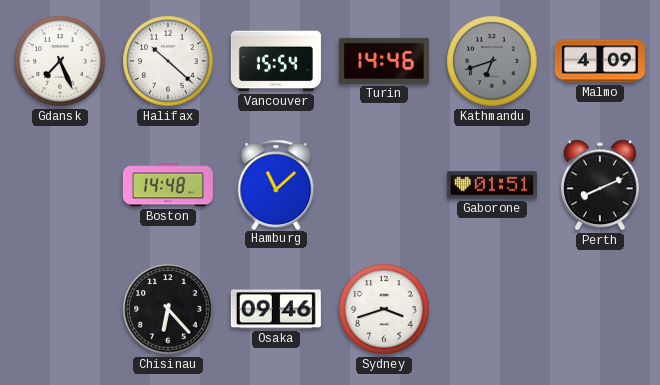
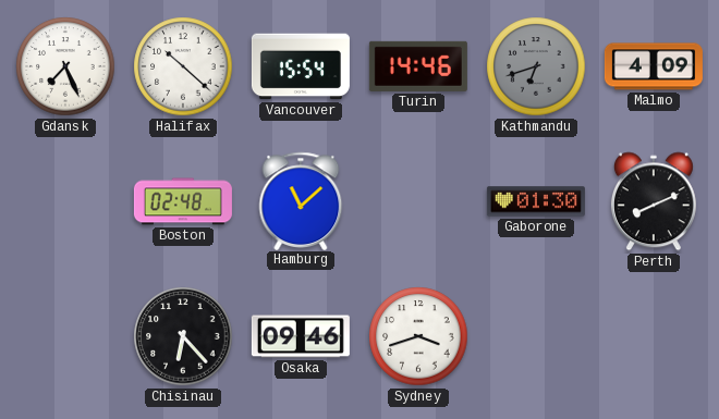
Boston: 14:48 -> 02:48 (183, 201)
Gaborone: 01:51 -> 01:30 (536, 201)
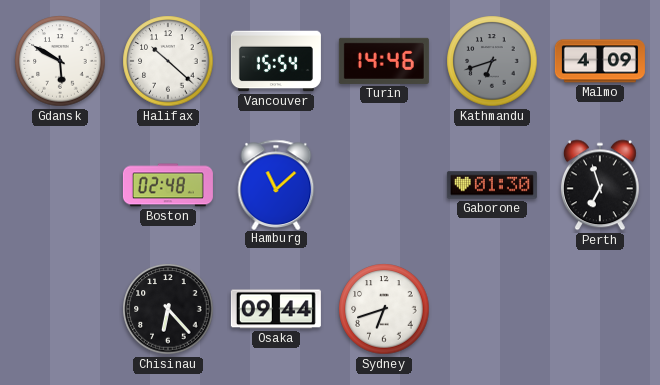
Gdansk: 7:26 -> 5:50 (60, 61)
Perth: 8:11 -> 6:57 (600, 185)
Osaka: 09:46 -> 09:44 (276, 309)
Sydney: 3:42 -> 6:42 (384, 309)
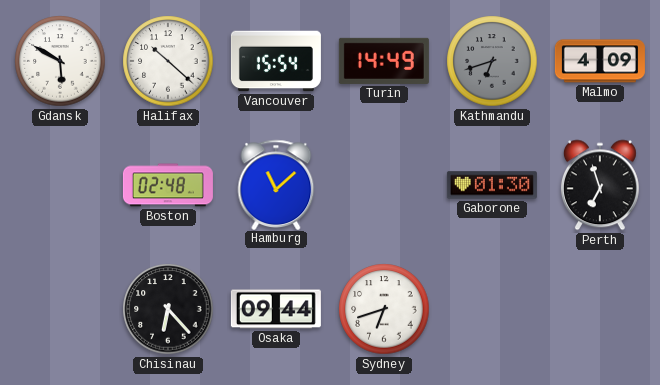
Turin: 14:46 -> 14:49 (384, 61)
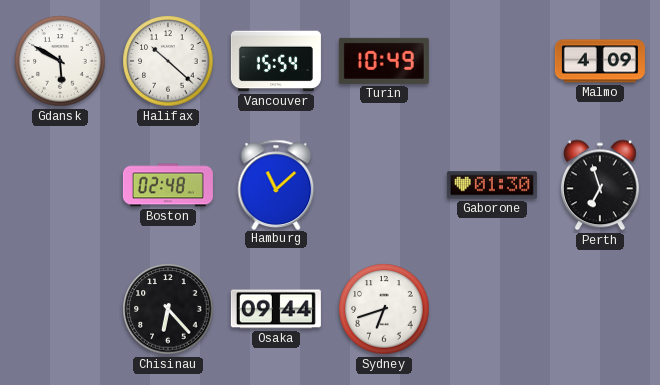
Turin: 14:49 -> 10:49 (384, 61)
Kathmandu: 6:42 -> none (492, 61)
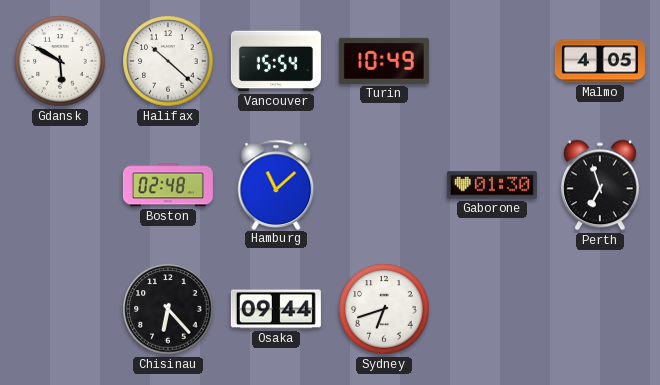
Malmo: 4:09 -> 4:05 (600, 61)
